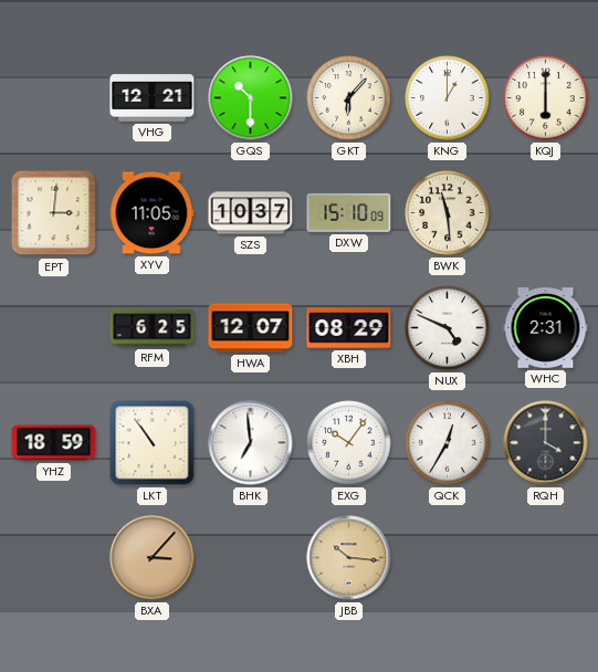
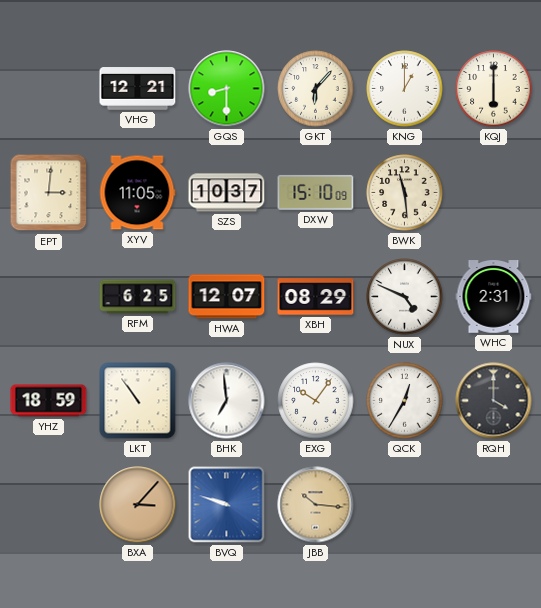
GQS: 10:30 -> 8:30 (227, 89)
BVQ: none -> 9:48 (227, 505)
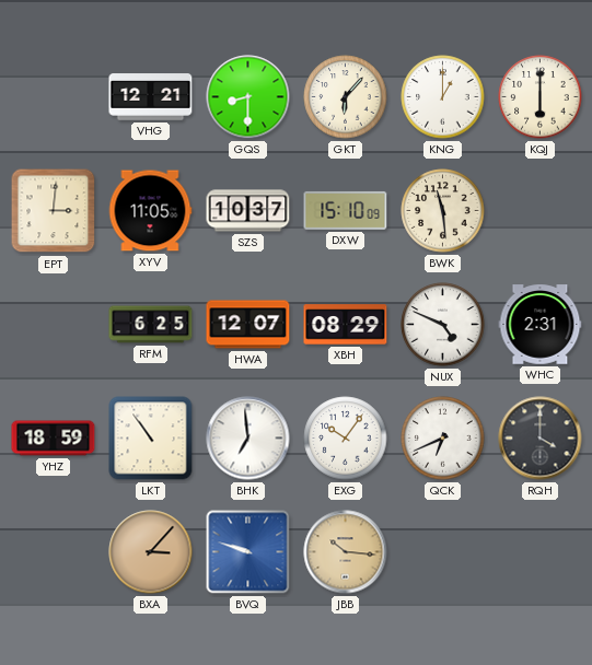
QCK: 12:35 -> 6:41 (443, 439)
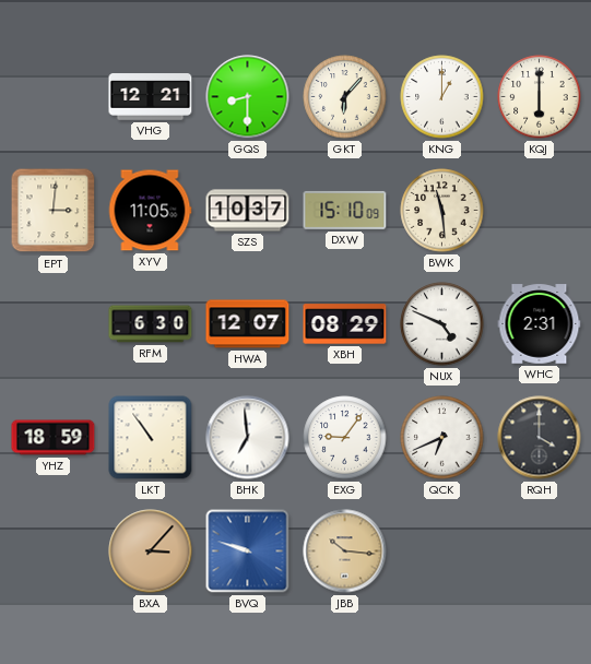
RFM: 6:25 -> 6:30 (151, 324)
EXG: 10:06 -> 9:06 (345, 438)
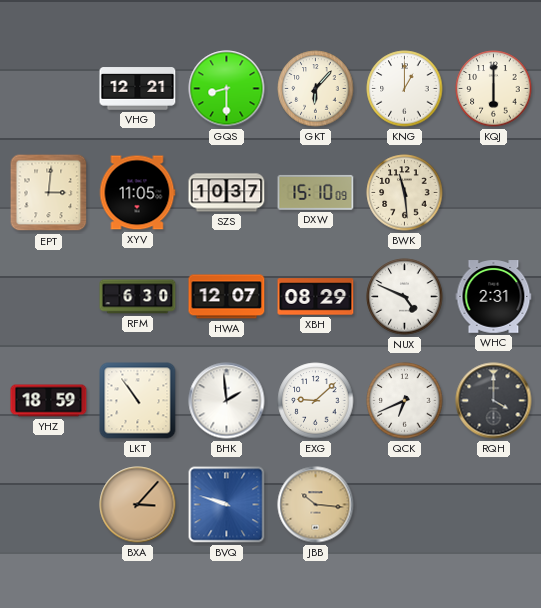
BHK: 6:59 -> 1:59 (227, 401)
EXG: 9:06 -> 9:08 (316, 401)
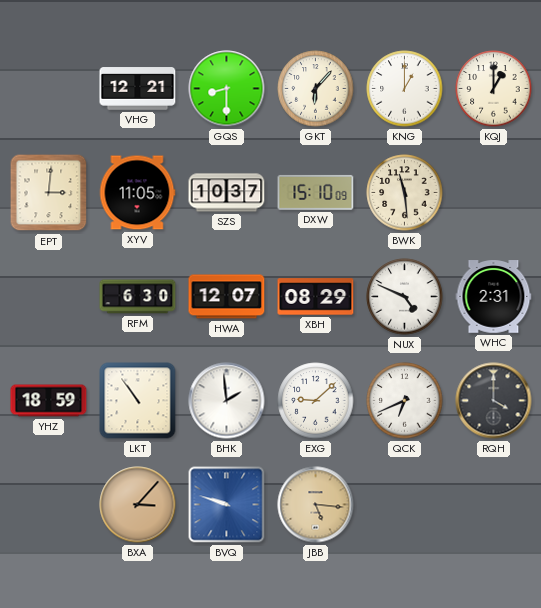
KQJ: 6:00 -> 1:00 (494, 89)
JBB: 10:16 -> 5:16 (316, 505)
